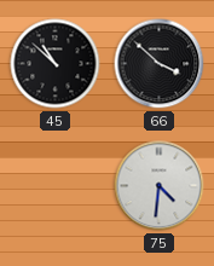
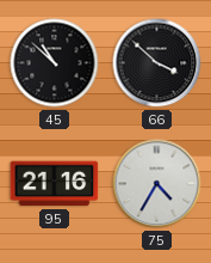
95: none -> 21:16 (55, 184)
75: 4:31 -> 4:35 (157, 184)
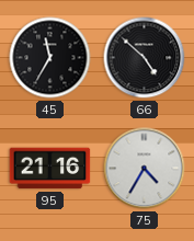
45: 10:52 -> 11:35 (50, 58)
66: 3:52 -> 4:52 (145, 58)
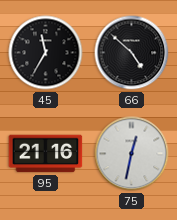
75: 4:35 -> 12:32 (132, 154)
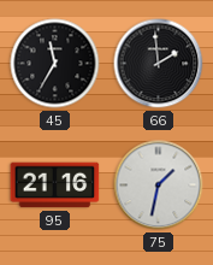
66: 4:52 -> 1:59 (159, 64)
75: 12:32 -> 1:32 (159, 185)
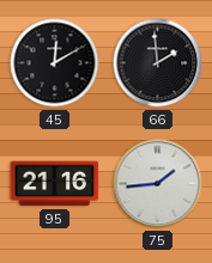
45: 11:35 -> 12:10 (55, 63)
75: 1:32 -> 1:44 (158, 184)
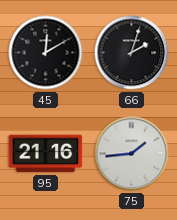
66: 1:59 -> 2:03 (132, 53)
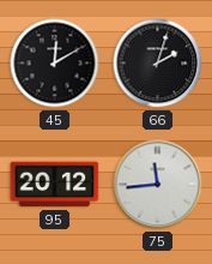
95: 21:16 -> 20:12 (55, 185)
75: 1:44 -> 11:44 (158, 185)
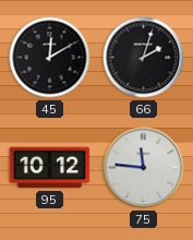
95: 20:12 -> 10:12 (50, 168)
75: 11:44 -> 11:46 (144, 168)
